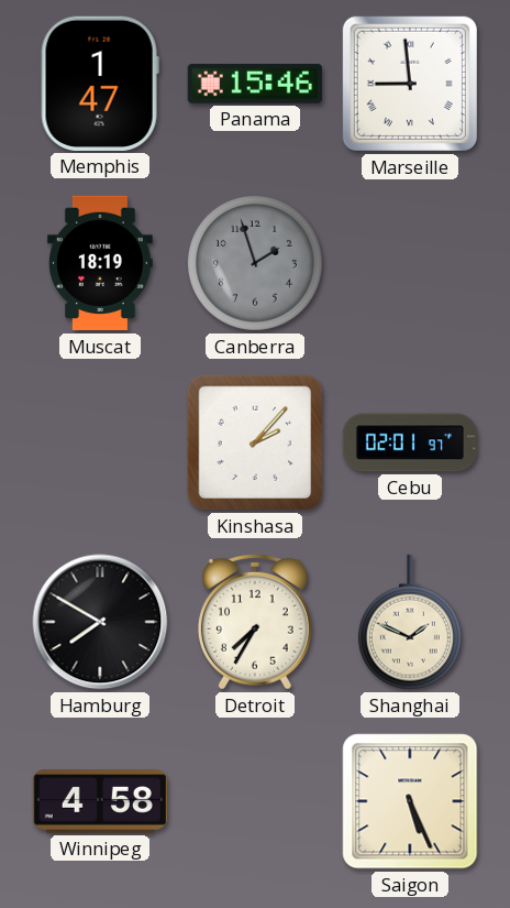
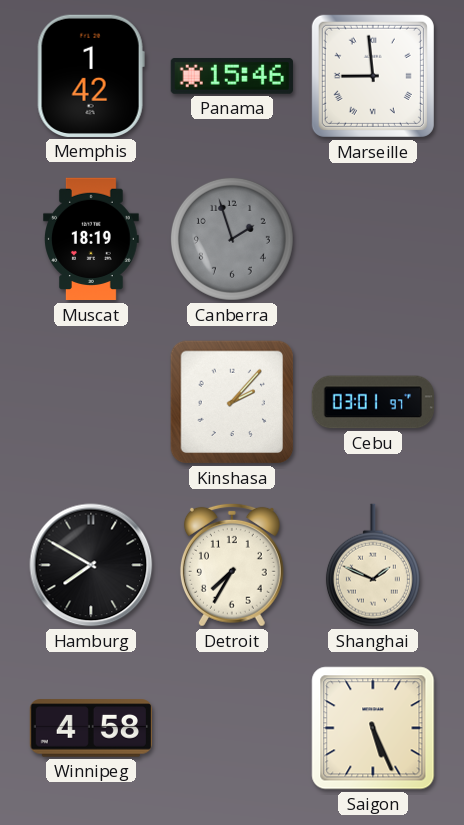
Memphis: 1:47 -> 1:42 (91, 76)
Cebu: 02:01 -> 03:01 (372, 402)
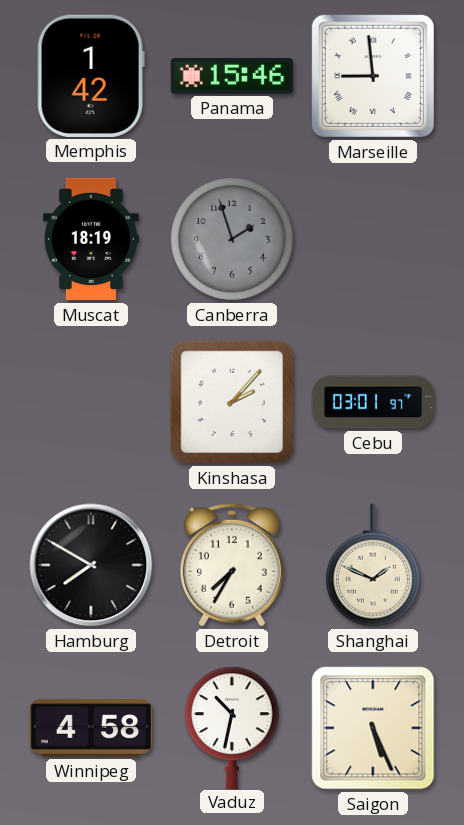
Vaduz: none -> 10:32 (232, 727)
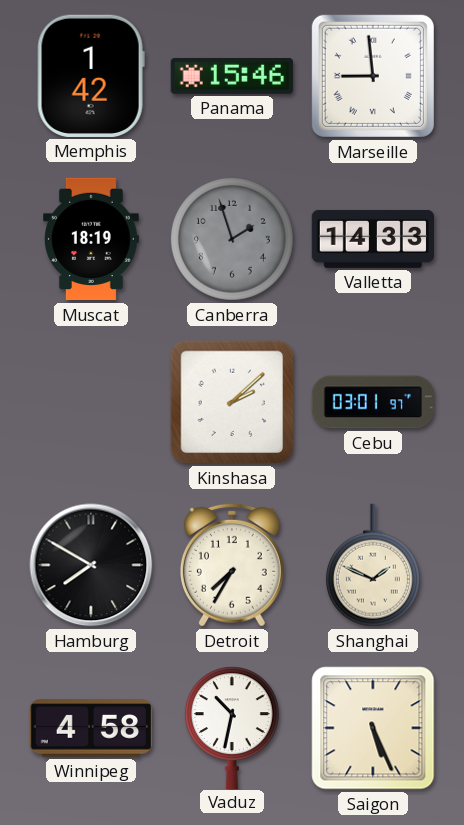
Valletta: none -> 14:33 (372, 239)
Kinshasa: 2:07 -> 2:08 (232, 402)
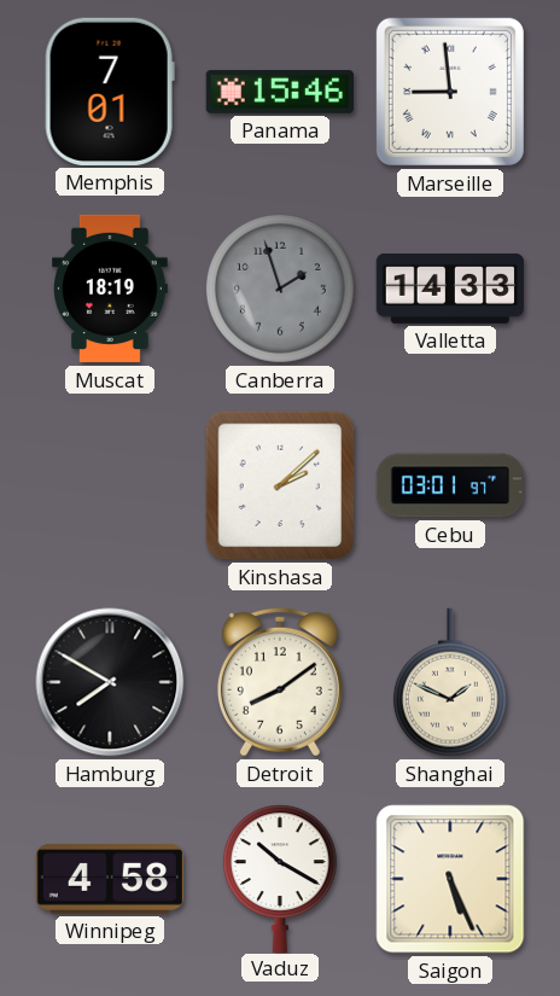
Memphis: 1:42 -> 7:01 (110, 92)
Detroit: 7:35 -> 8:09 (280, 682)
Vaduz: 10:32 -> 10:20 (280, 878)
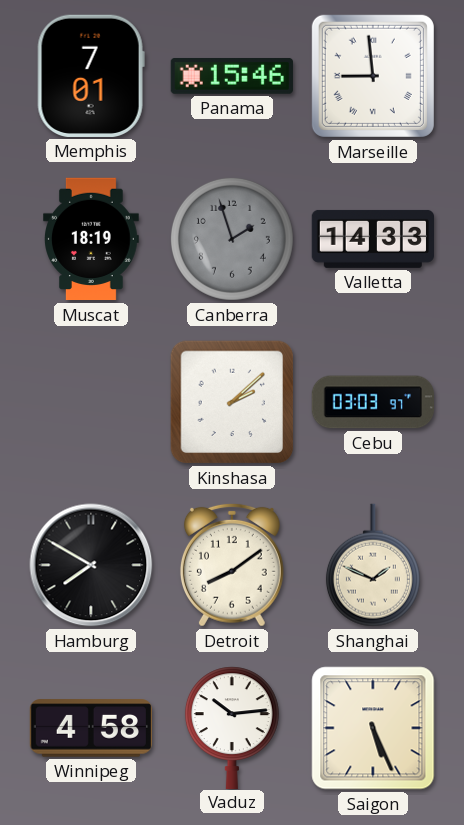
Cebu: 03:01 -> 03:03 (372, 402)
Vaduz: 10:20 -> 10:14 (232, 727)
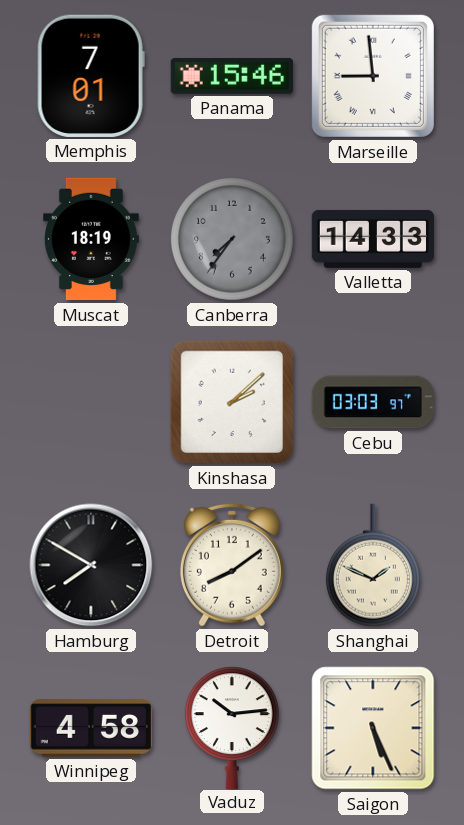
Canberra: 1:57 -> 7:36 (232, 239)
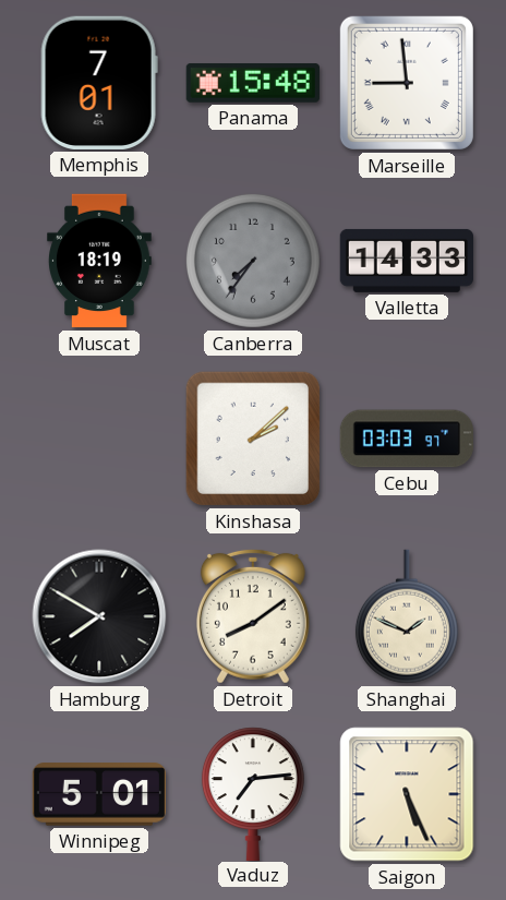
Panama: 15:46 -> 15:48 (253, 83)
Winnipeg: 4:58 -> 5:01 (98, 794)
Vaduz: 10:14 -> 7:14 (253, 793)
